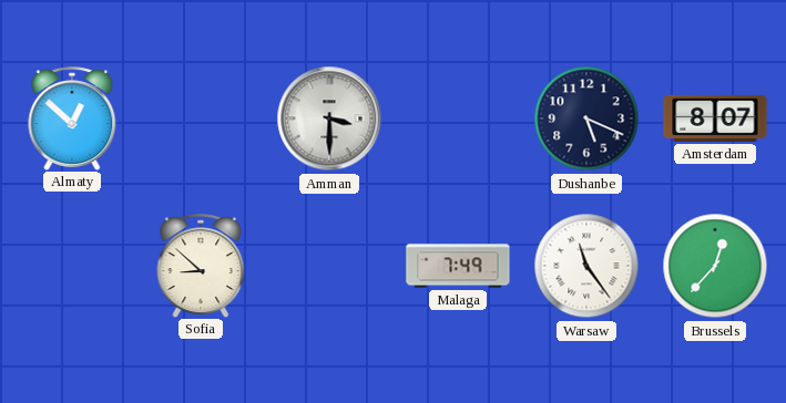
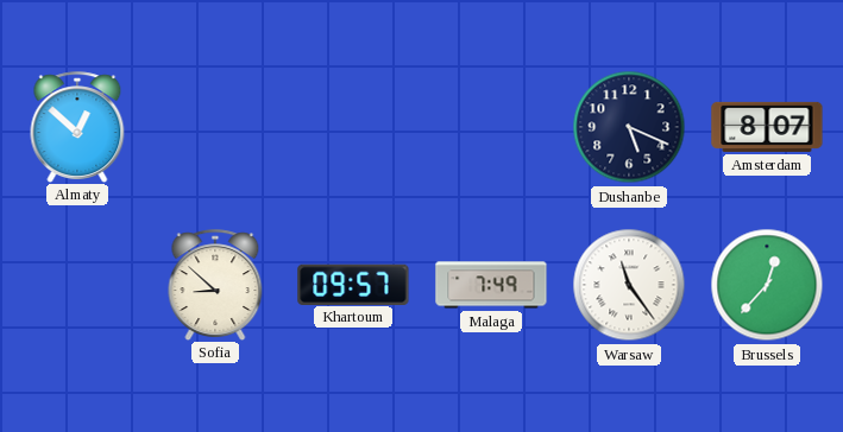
Amman: 3:30 -> none (329, 118)
Khartoum: none -> 09:57 (353, 284)
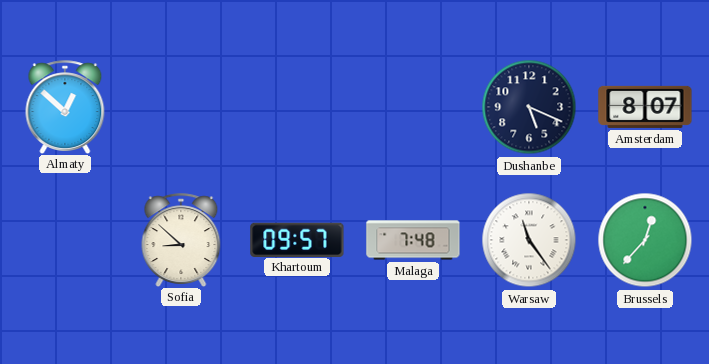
Malaga: 7:49 -> 7:48 (413, 240)
